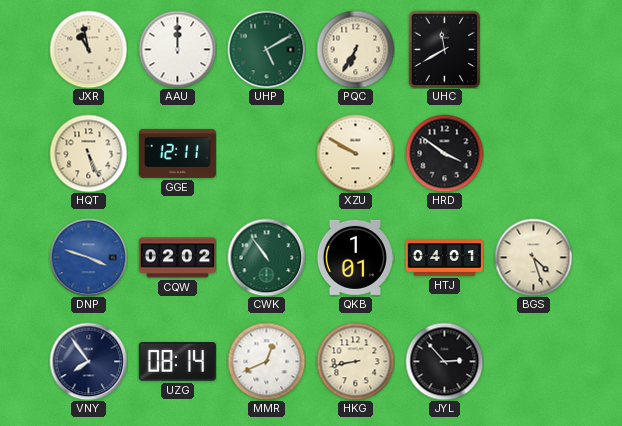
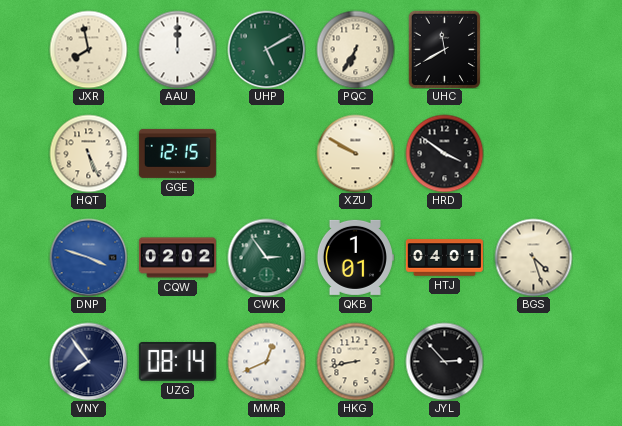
JXR: 10:58 -> 7:58 (88, 49)
GGE: 12:11 -> 12:15 (177, 153)
CWK: 10:54 -> 2:54 (266, 257)
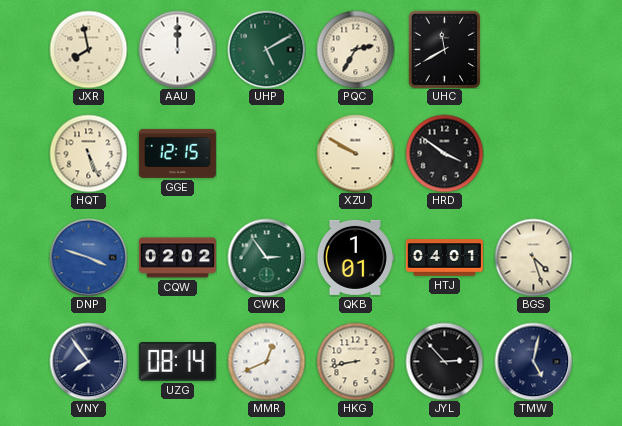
PQC: 6:35 -> 2:35 (355, 49)
TMW: none -> 5:02 (533, 361)
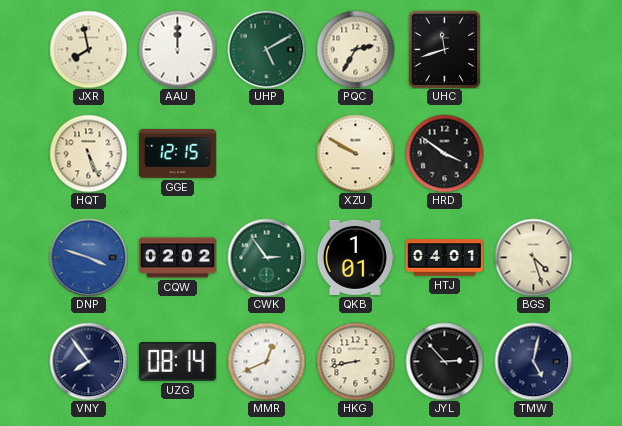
UHC: 11:40 -> 11:42 (445, 49)
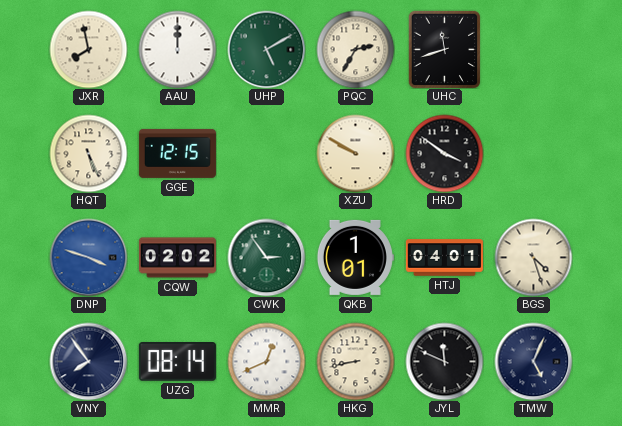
JYL: 2:53 -> 11:49 (444, 361)
TMW: 5:02 -> 5:04 (533, 361)
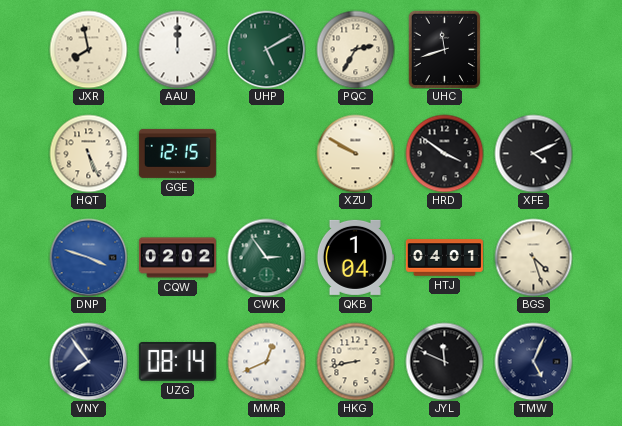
XFE: none -> 4:11 (533, 153)
QKB: 1:01 -> 1:04 (355, 257)
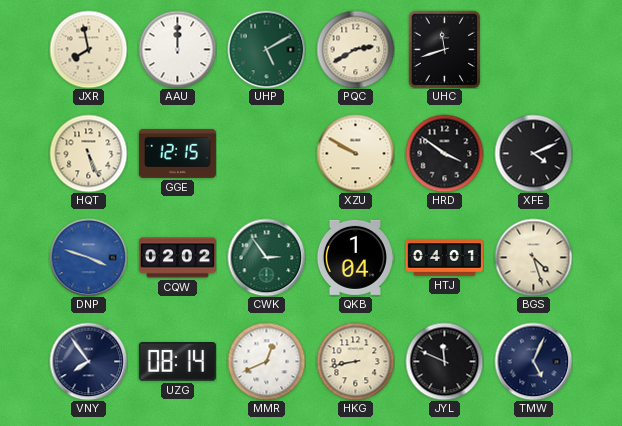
PQC: 2:35 -> 2:40 (355, 49)
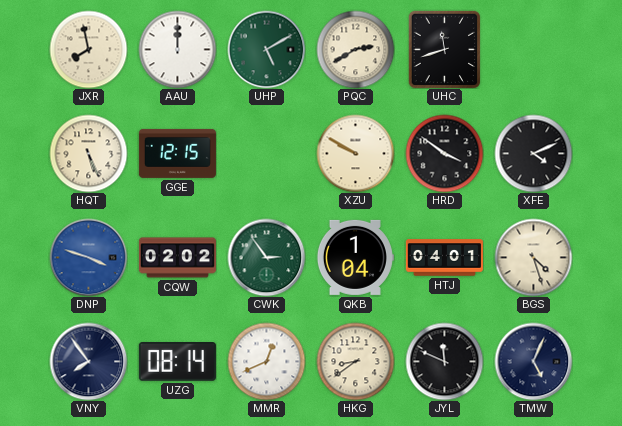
HKG: 8:43 -> 8:39 (355, 361)
